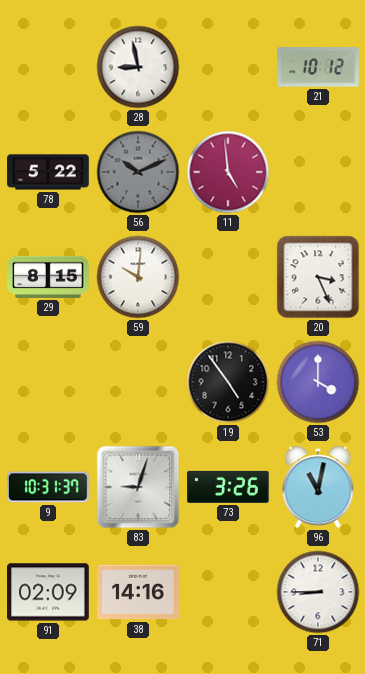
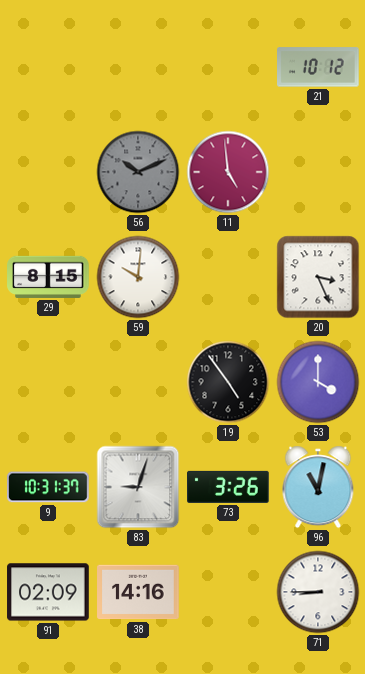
28: 8:58 -> none (138, 67)
78: 5:22 -> none (48, 172)
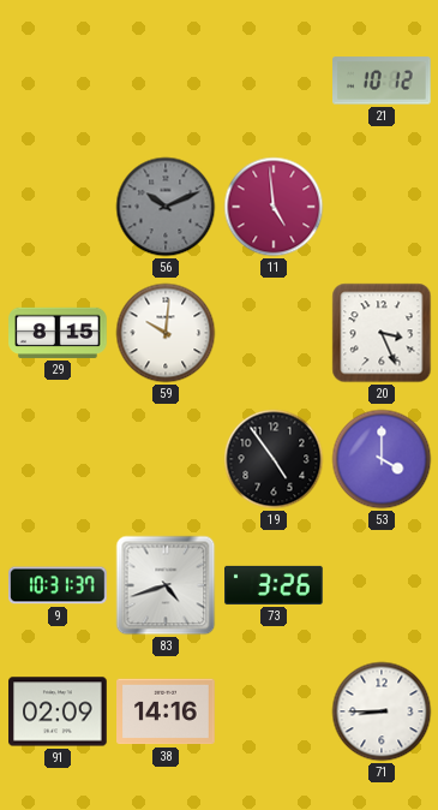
83: 9:03 -> 4:42 (166, 585)
96: 11:02 -> none (318, 487)
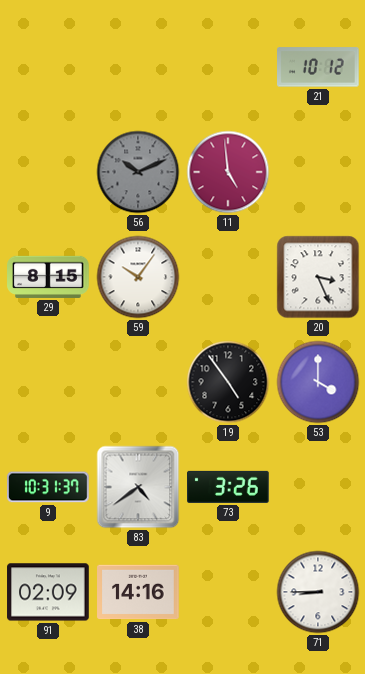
59: 10:01 -> 10:06 (138, 277)
83: 4:42 -> 4:39 (138, 487)
